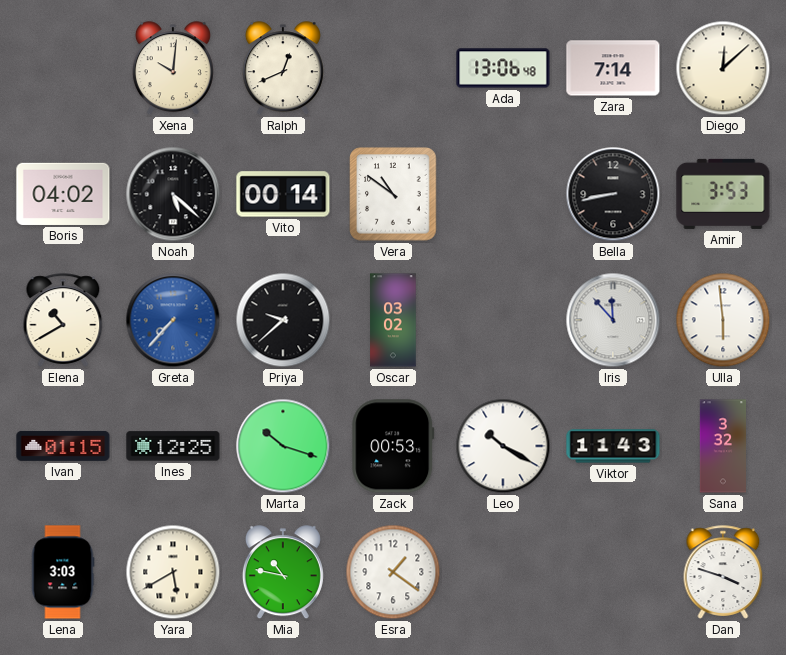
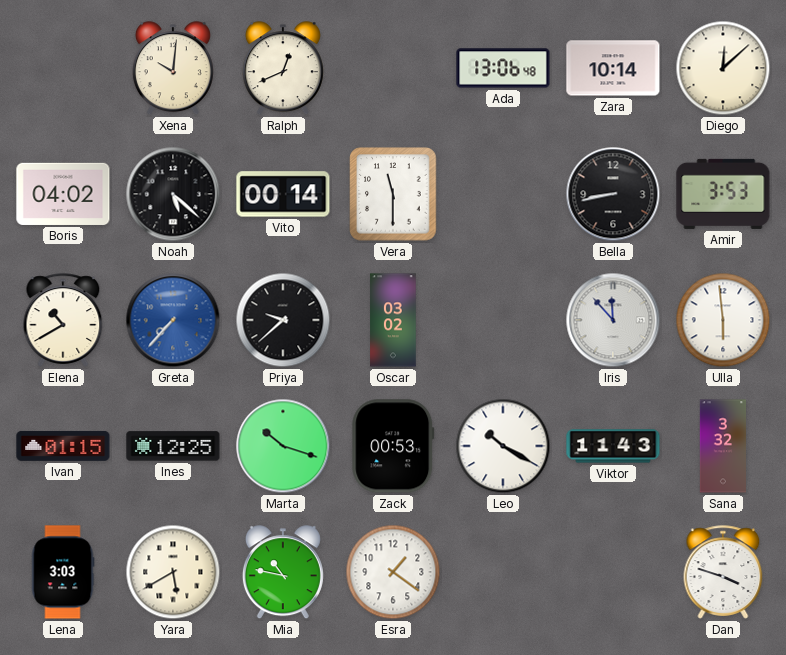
Zara: 7:14 -> 10:14 (613, 68)
Vera: 10:51 -> 11:30 (393, 194)
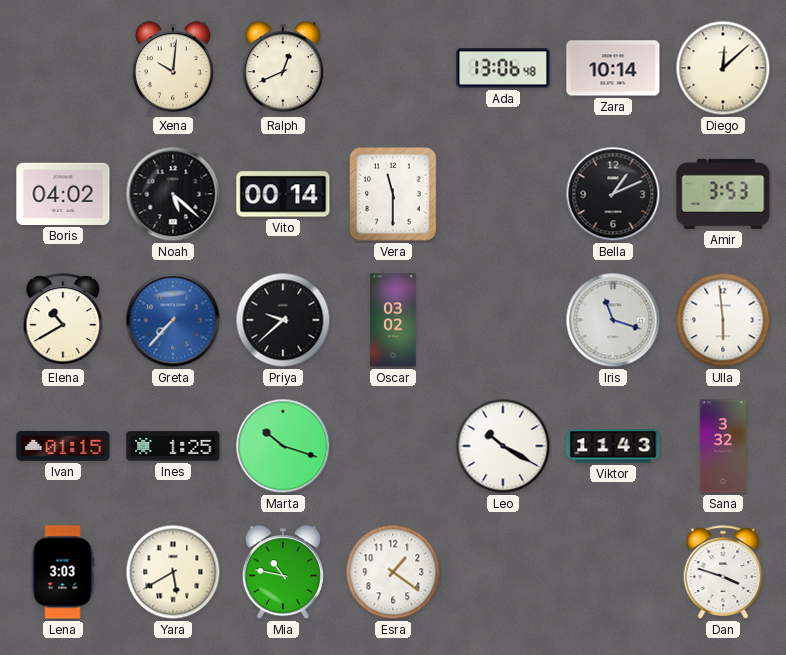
Bella: 8:43 -> 1:11 (613, 194)
Iris: 11:53 -> 11:18 (613, 320)
Ines: 12:25 -> 1:25 (173, 446)
Zack: 00:53 -> none (393, 446)
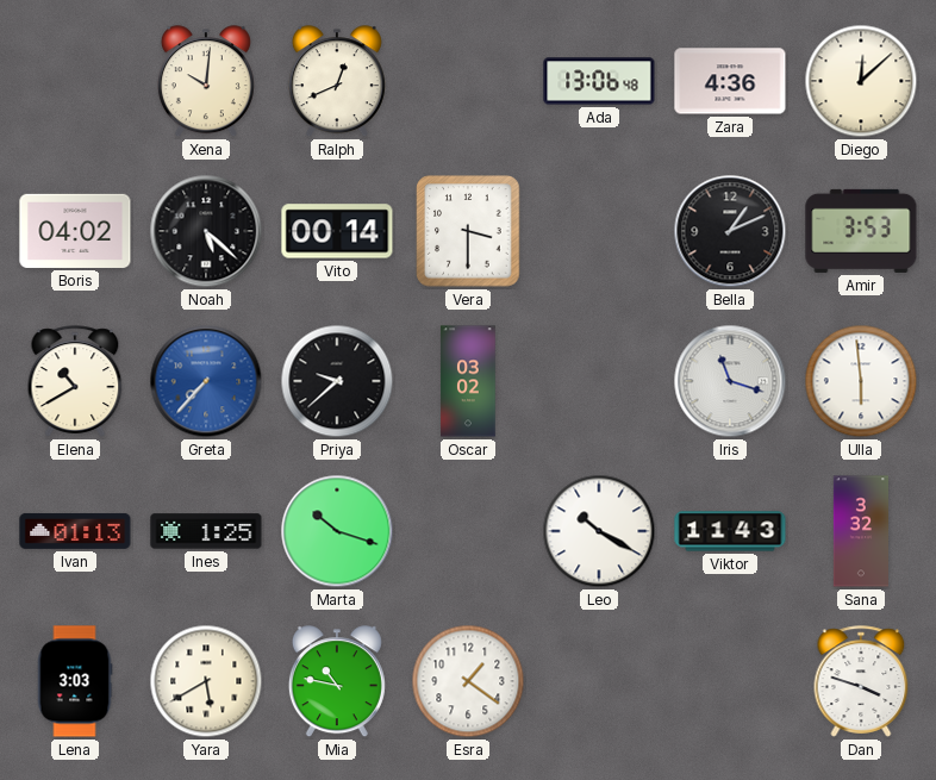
Zara: 10:14 -> 4:36 (730, 81)
Vera: 11:30 -> 3:30 (468, 231)
Ivan: 01:15 -> 01:13 (75, 531)
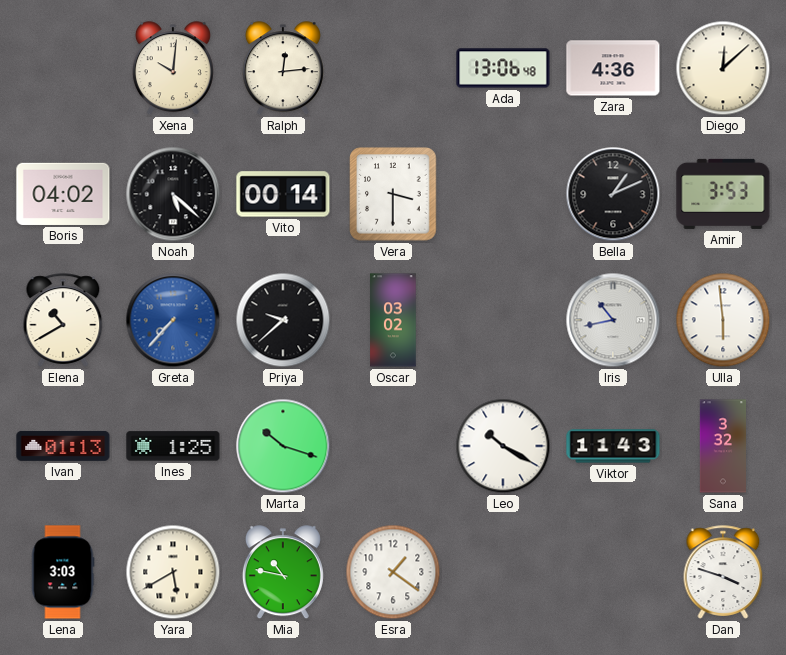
Ralph: 12:41 -> 12:14 (283, 69)
Iris: 11:18 -> 10:43 (613, 320)
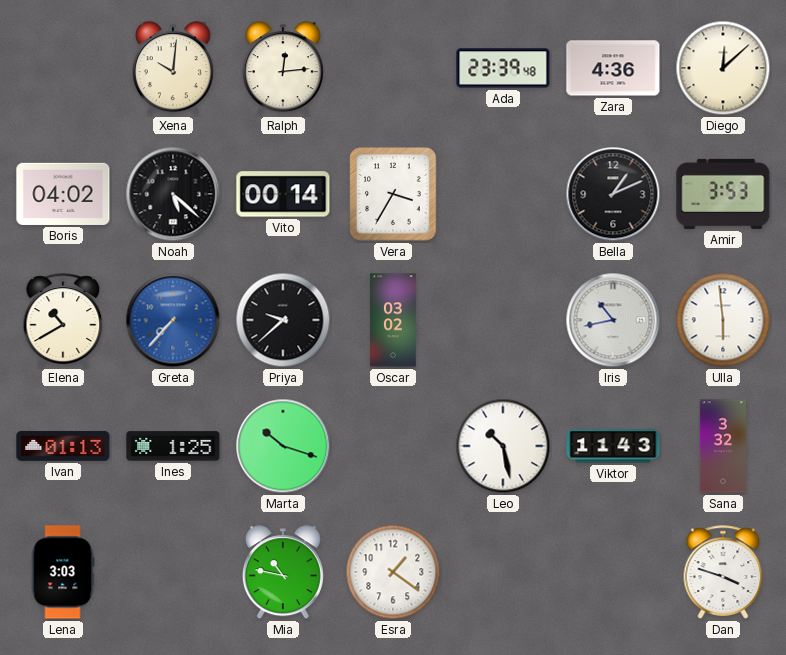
Ada: 13:06 -> 23:39 (503, 68)
Vera: 3:30 -> 3:35 (393, 194)
Leo: 10:20 -> 10:28 (503, 446)
Yara: 5:40 -> none (173, 572)
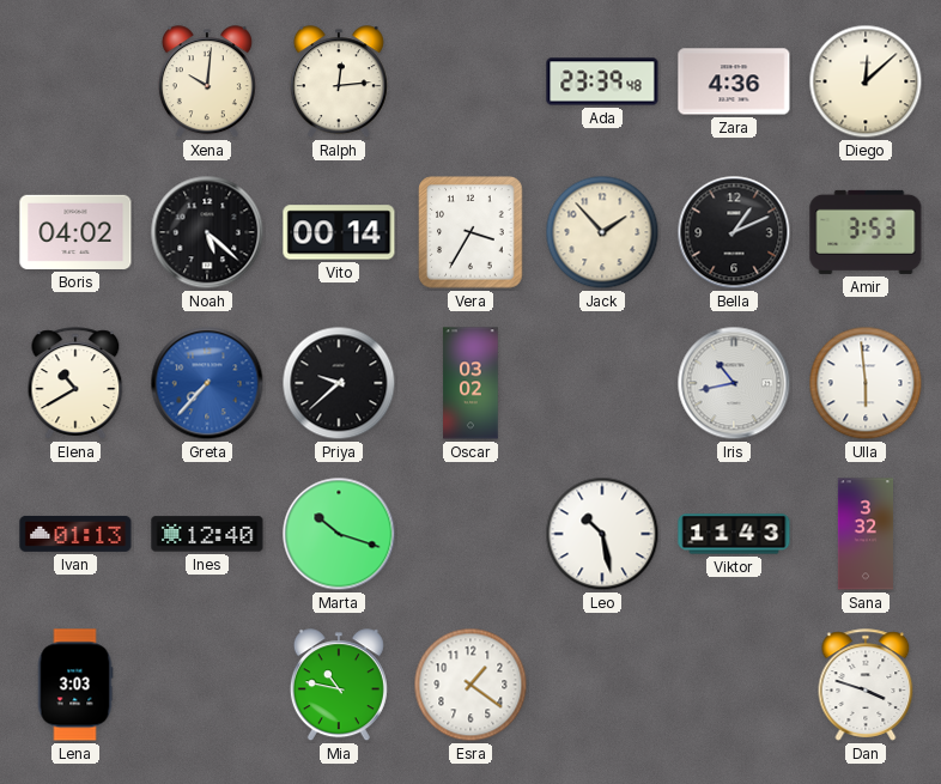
Jack: none -> 1:53 (602, 232)
Ines: 1:25 -> 12:40 (207, 534)
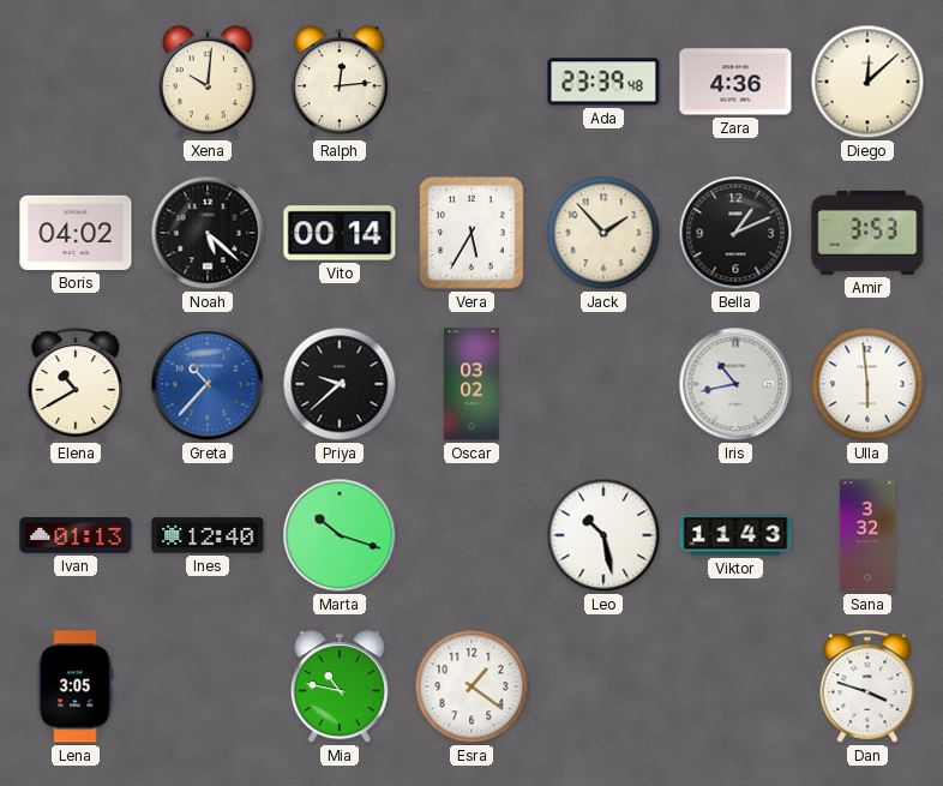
Vera: 3:35 -> 5:35 (472, 233)
Greta: 7:37 -> 10:37 (208, 384)
Lena: 3:03 -> 3:05 (76, 686)
